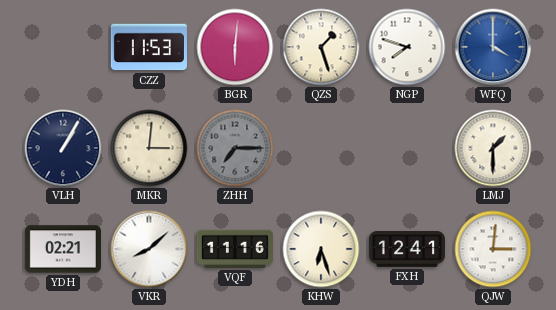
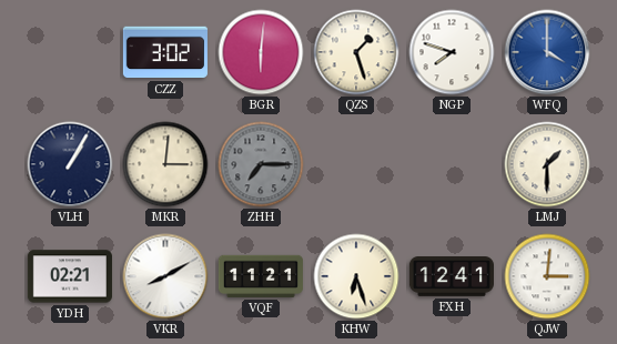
CZZ: 11:53 -> 3:02 (165, 52)
VKR: 8:08 -> 8:10 (165, 276)
VQF: 11:16 -> 11:21 (261, 276)
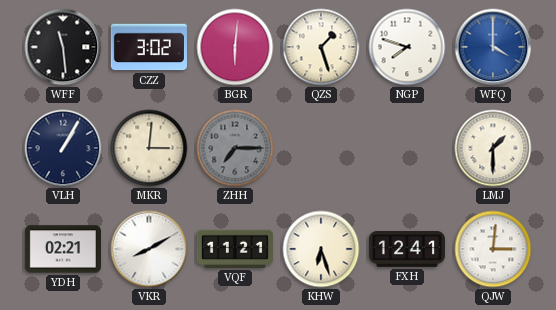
WFF: none -> 11:29 (63, 47)
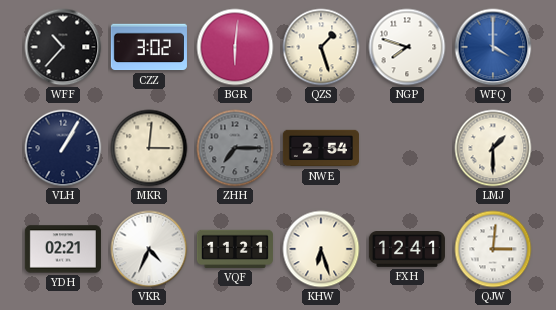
WFF: 11:29 -> 10:37 (63, 47)
NWE: none -> 2:54 (321, 148)
VKR: 8:10 -> 4:34 (149, 249)
